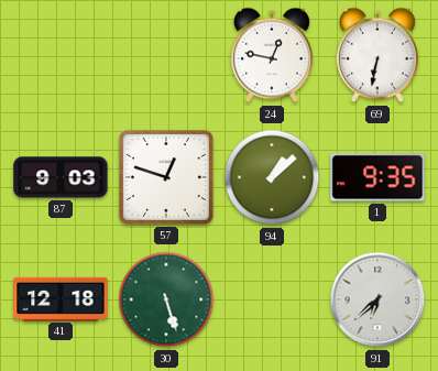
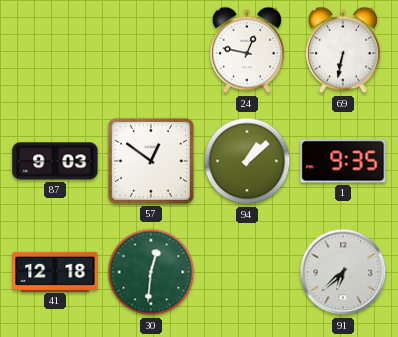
57: 12:48 -> 12:51 (151, 161)
30: 5:27 -> 12:31 (151, 272)
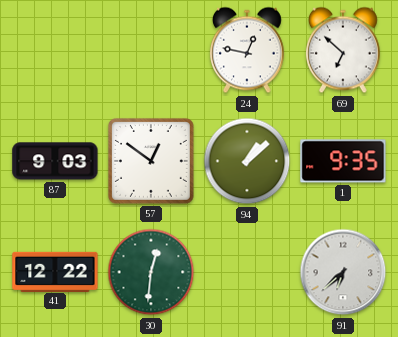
69: 6:32 -> 6:52 (343, 50)
41: 12:18 -> 12:22 (55, 271)
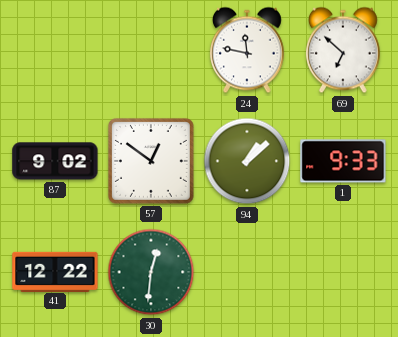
24: 12:47 -> 11:47 (247, 50)
87: 9:03 -> 9:02 (55, 161)
1: 9:35 -> 9:33 (343, 161)
91: 6:38 -> none (343, 272)
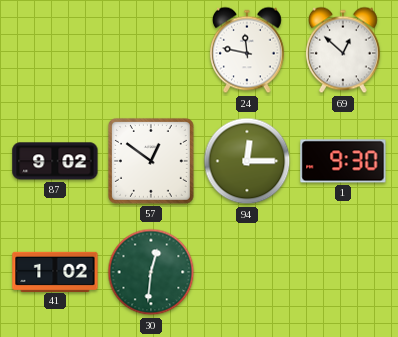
69: 6:52 -> 12:52 (343, 50)
94: 1:08 -> 12:15 (247, 161)
1: 9:33 -> 9:30 (343, 161)
41: 12:22 -> 1:02 (55, 271)
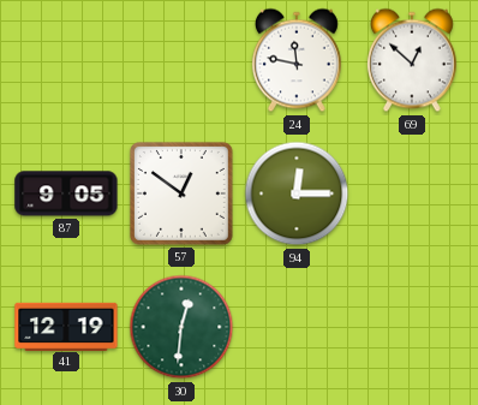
87: 9:02 -> 9:05 (66, 193)
1: 9:30 -> none (343, 161)
41: 1:02 -> 12:19 (66, 326)
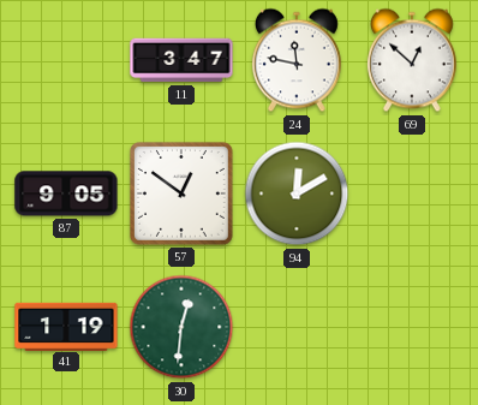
11: none -> 3:47 (181, 60)
94: 12:15 -> 12:10 (297, 193)
41: 12:19 -> 1:19 (66, 326)
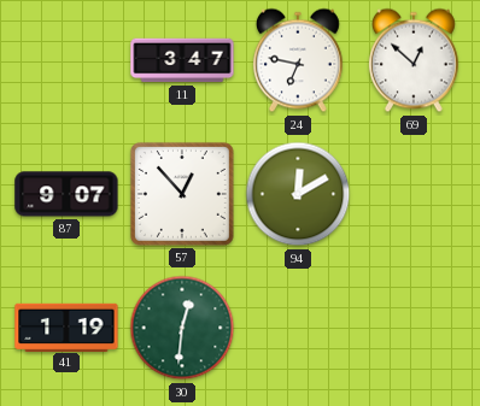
24: 11:47 -> 6:47 (298, 60)
87: 9:05 -> 9:07 (66, 194)
57: 12:51 -> 12:53 (182, 194)
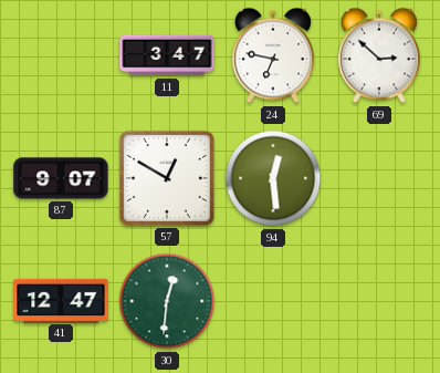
69: 12:52 -> 2:52 (379, 55)
57: 12:53 -> 12:50 (167, 178)
94: 12:10 -> 12:29 (273, 178)
41: 1:19 -> 12:47 (61, 300)
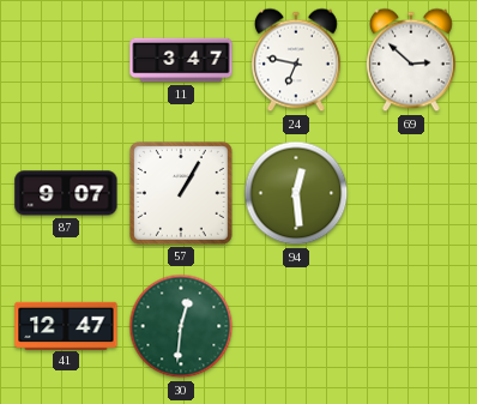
57: 12:50 -> 1:05 (181, 193)
